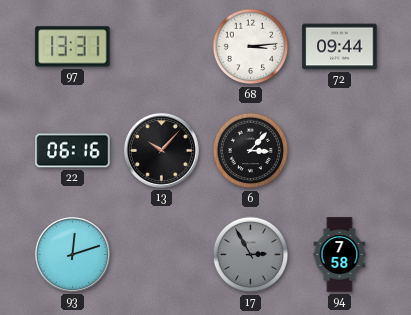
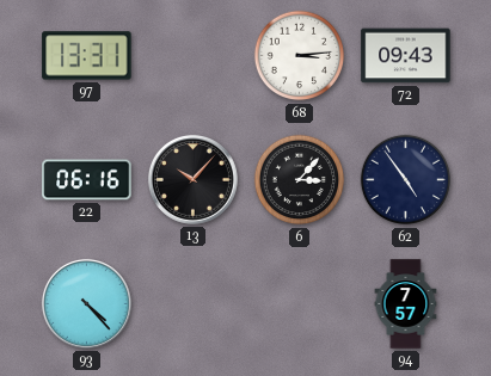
72: 09:44 -> 09:43 (406, 56)
62: none -> 4:54 (406, 180)
93: 12:12 -> 4:23 (86, 303)
17: 2:55 -> none (251, 255)
94: 7:58 -> 7:57 (406, 304)
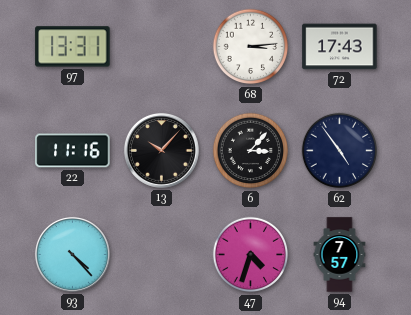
72: 09:43 -> 17:43 (340, 47)
22: 06:16 -> 11:16 (73, 151)
47: none -> 4:33 (251, 255)
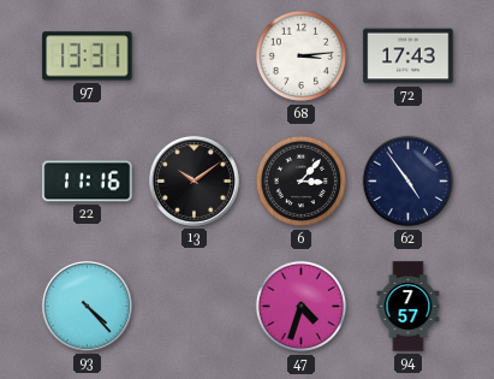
13: 10:07 -> 10:09 (194, 180)
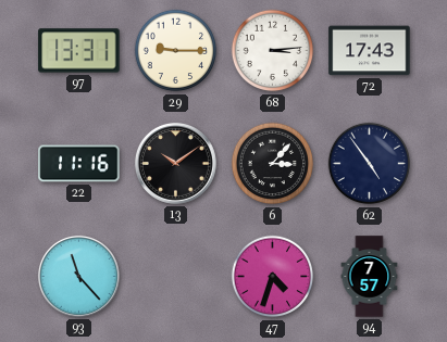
29: none -> 9:15 (176, 51)
93: 4:23 -> 11:23 (78, 276)
